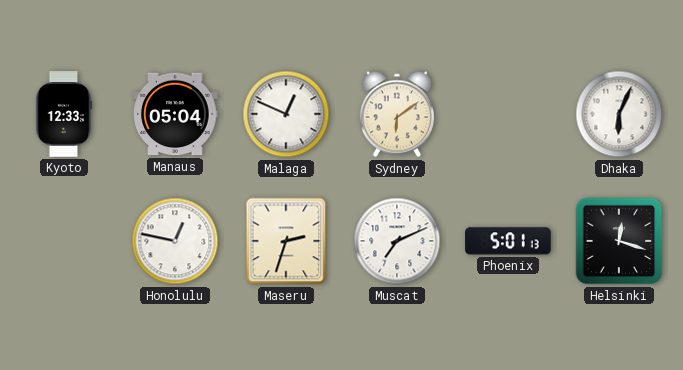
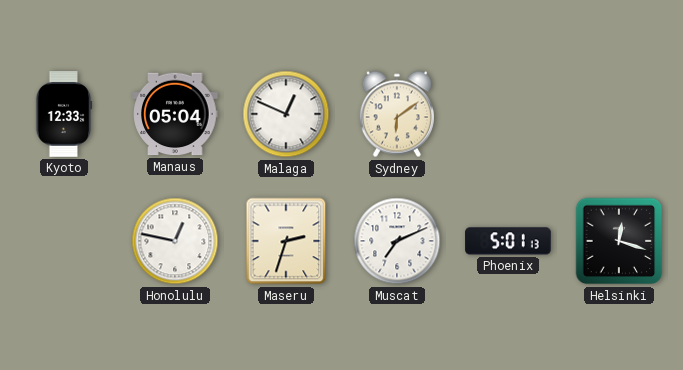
Dhaka: 6:04 -> none (619, 114)
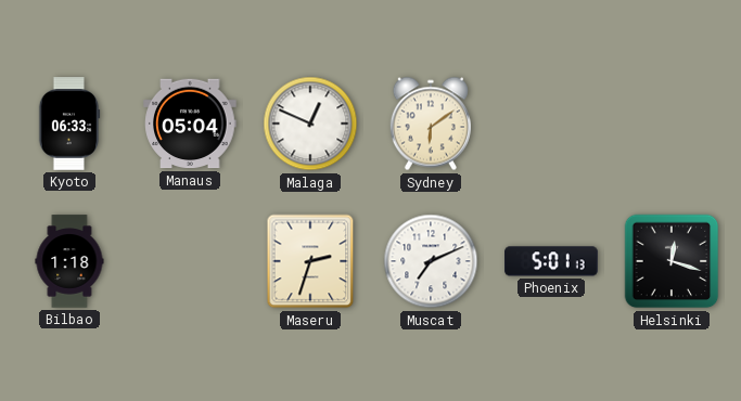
Kyoto: 12:33 -> 06:33 (69, 124)
Bilbao: none -> 1:18 (69, 261)
Honolulu: 12:47 -> none (175, 241)
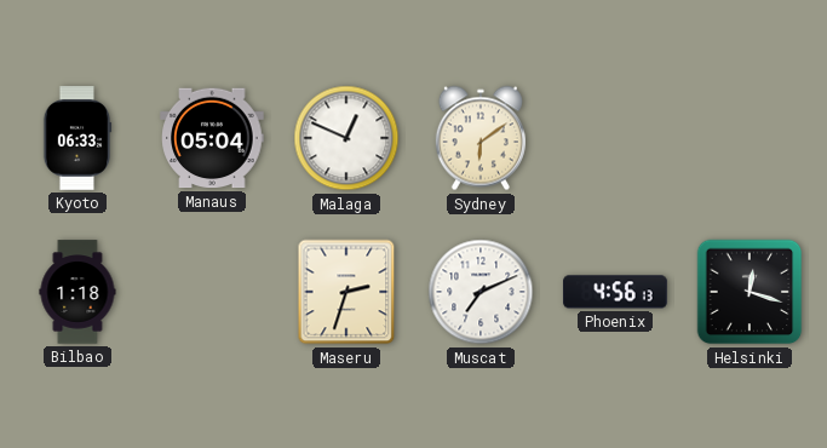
Phoenix: 5:01 -> 4:56 (615, 292)
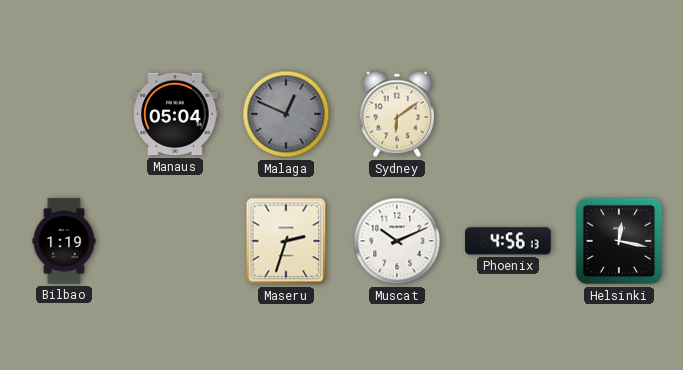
Kyoto: 06:33 -> none (77, 138)
Malaga dial: white -> grey (286, 114)
Bilbao: 1:18 -> 1:19 (64, 241)
Muscat: 7:11 -> 10:11 (397, 241)
Helsinki: 12:18 -> 12:17 (619, 241)
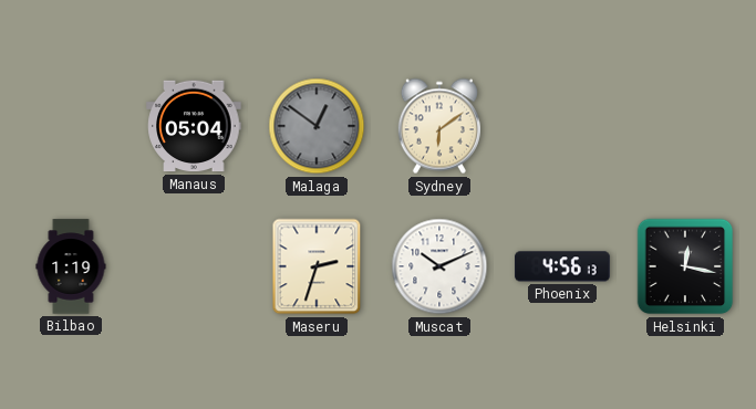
Malaga: 12:49 -> 12:51 (317, 126)
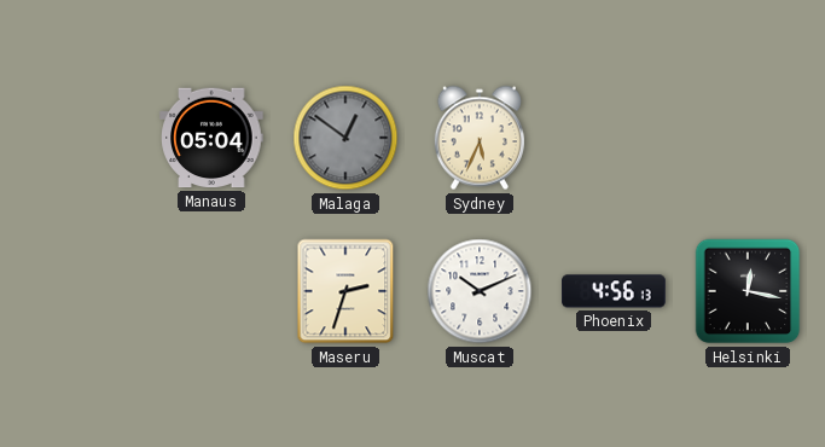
Sydney: 6:09 -> 5:34 (480, 138)
Bilbao: 1:19 -> none (71, 266)
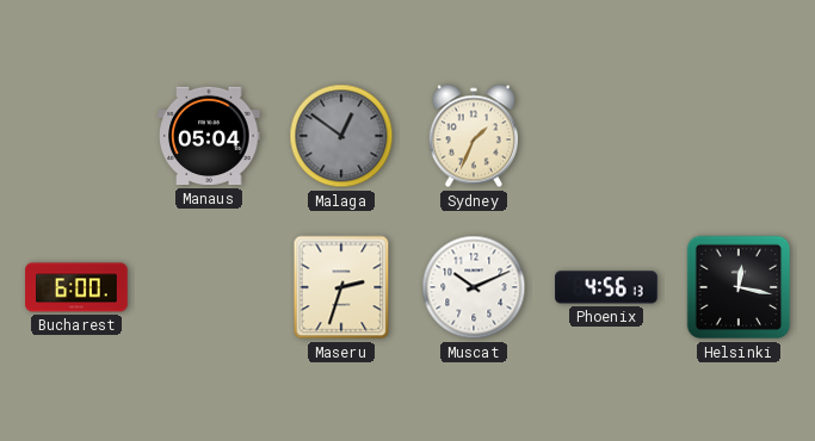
Sydney: 5:34 -> 1:34 (474, 136)
Bucharest: none -> 6:00 (76, 287)
